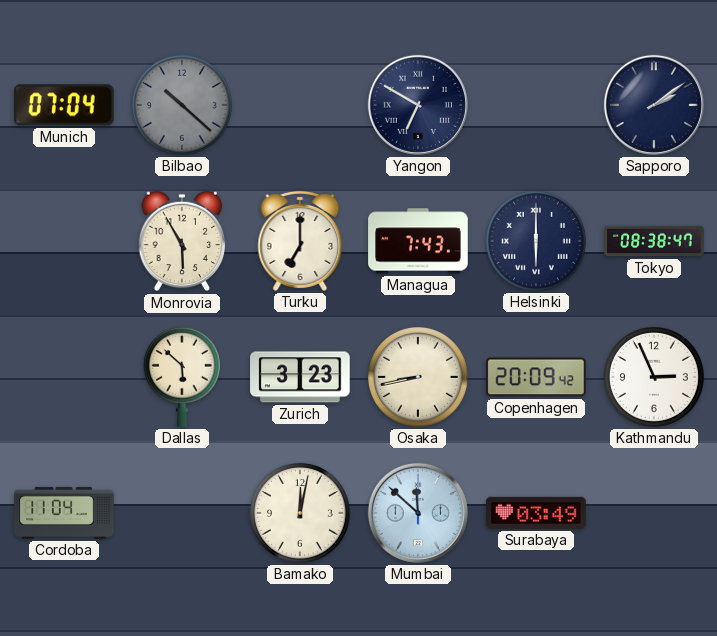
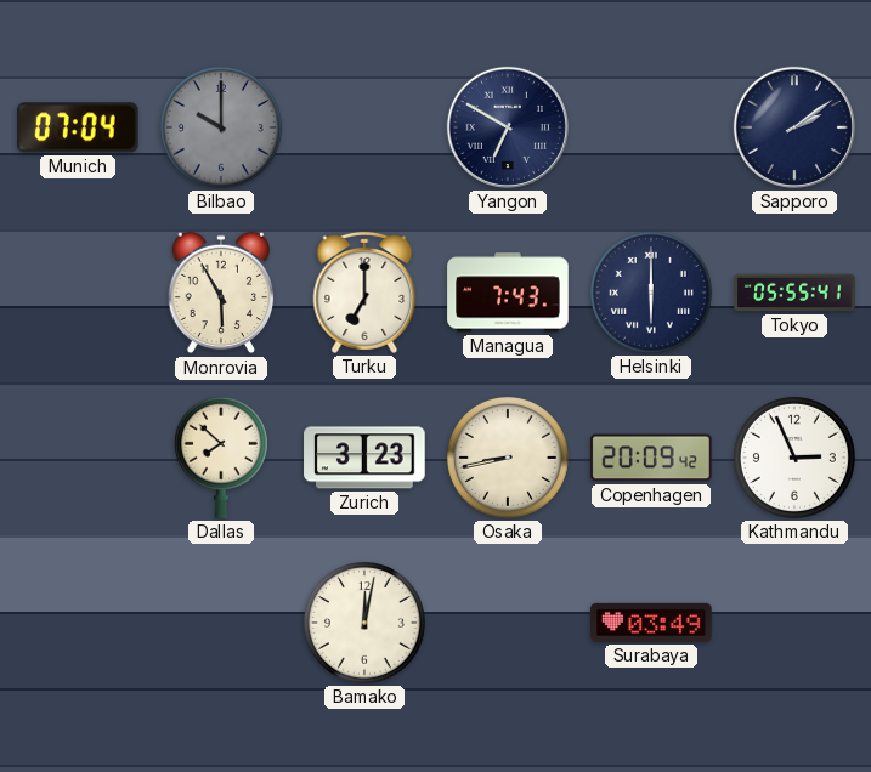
Bilbao: 10:22 -> 10:00 (221, 127)
Tokyo: 08:38 -> 05:55 (794, 293)
Dallas: 5:52 -> 7:52 (221, 458)
Cordoba: 11:04 -> none (64, 513)
Mumbai: 11:52 -> none (418, 513)
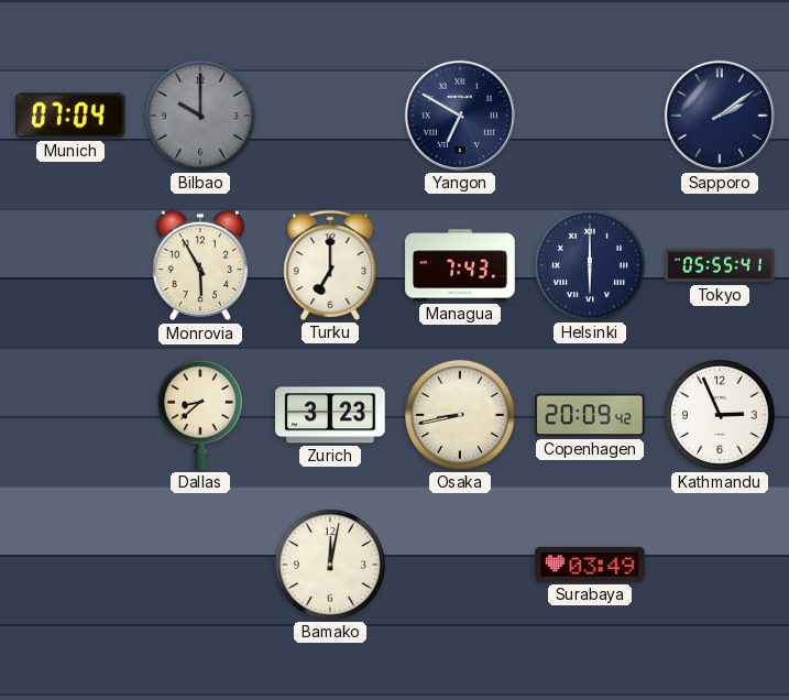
Dallas: 7:52 -> 8:38 (200, 415)
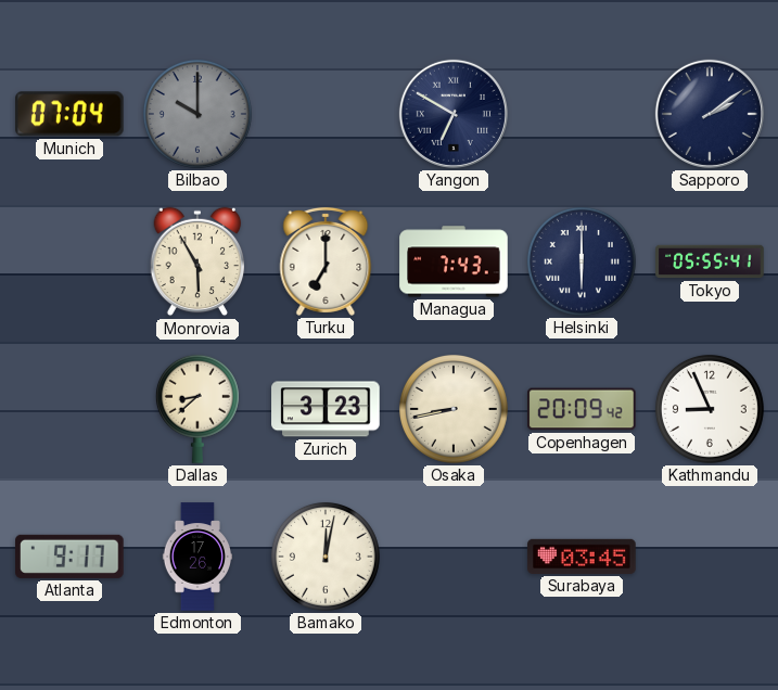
Kathmandu: 2:56 -> 8:56 (710, 409)
Atlanta: none -> 9:17 (69, 557)
Edmonton: none -> 17:26 (196, 557)
Surabaya: 03:49 -> 03:45 (582, 557)
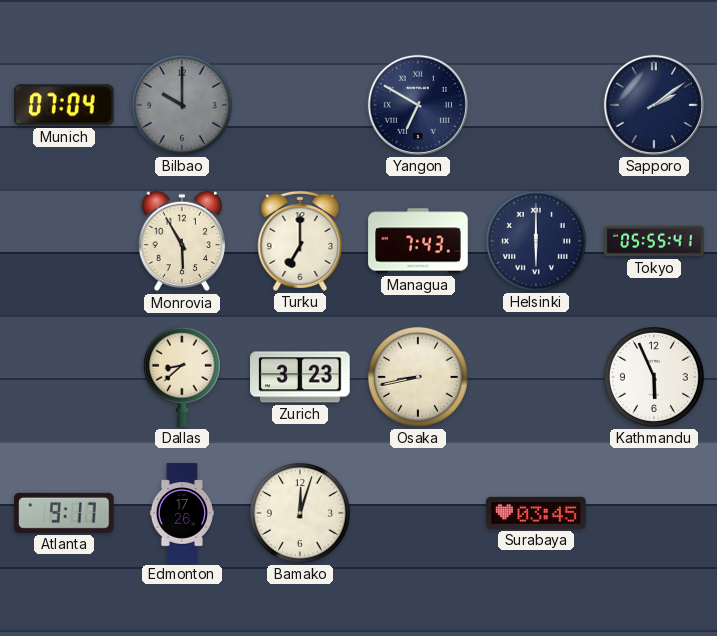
Copenhagen: 20:09 -> none (582, 409)
Kathmandu: 8:56 -> 5:56 (654, 377)
Bamako: 12:02 -> 12:03 (300, 513)
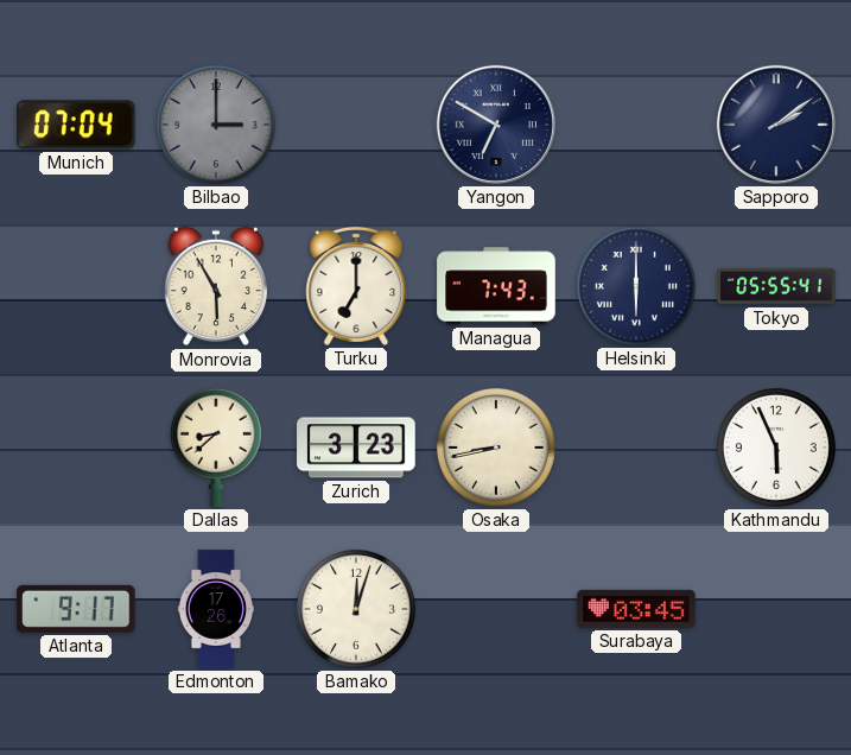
Bilbao: 10:00 -> 3:00 (216, 125)
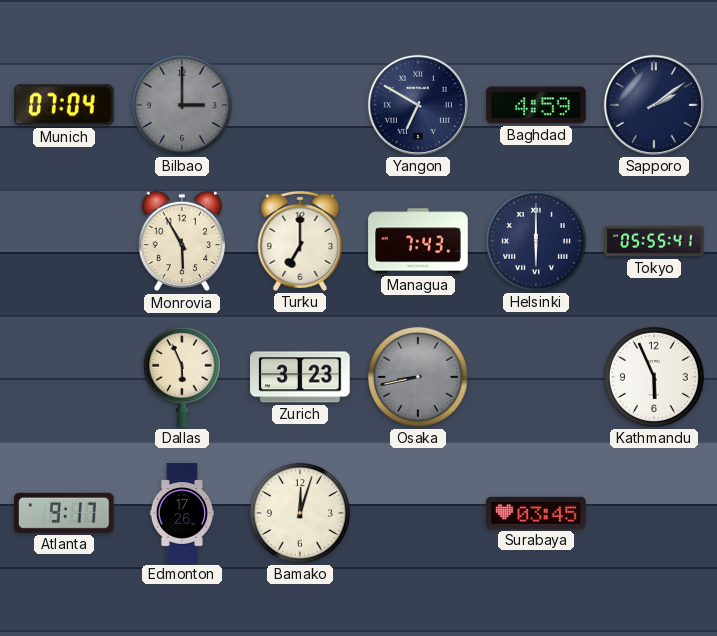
Baghdad: none -> 4:59 (536, 105)
Dallas: 8:38 -> 5:56 (182, 377)
Osaka dial: cream -> grey (418, 377)
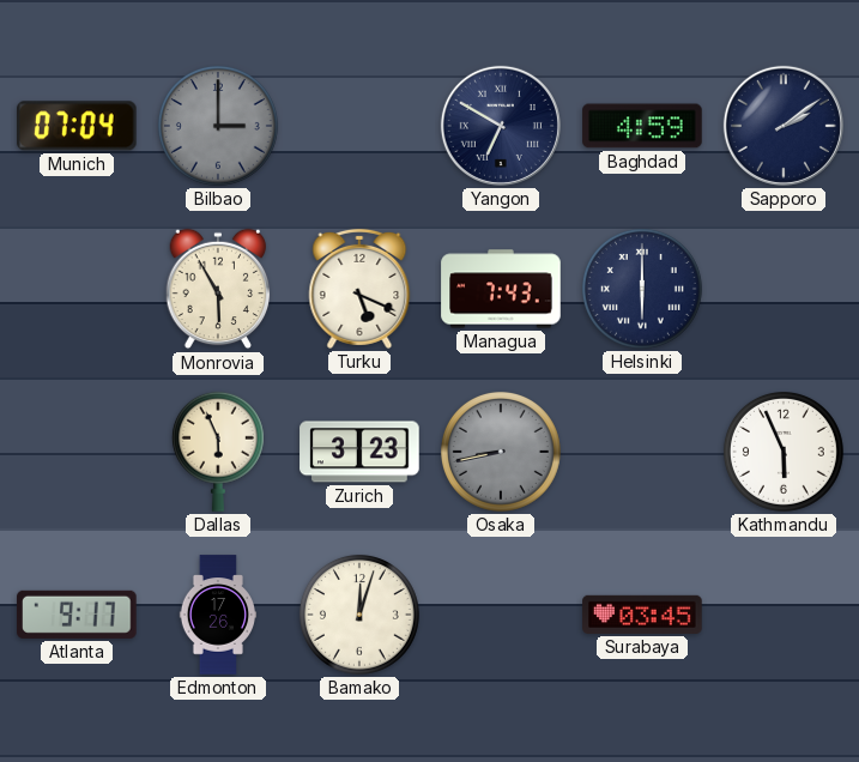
Turku: 7:00 -> 5:19 (359, 289)
Tokyo: 05:55 -> none (654, 241)
